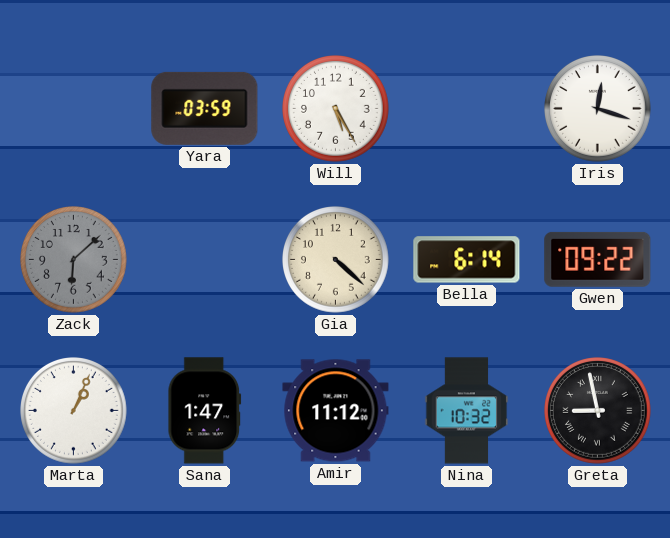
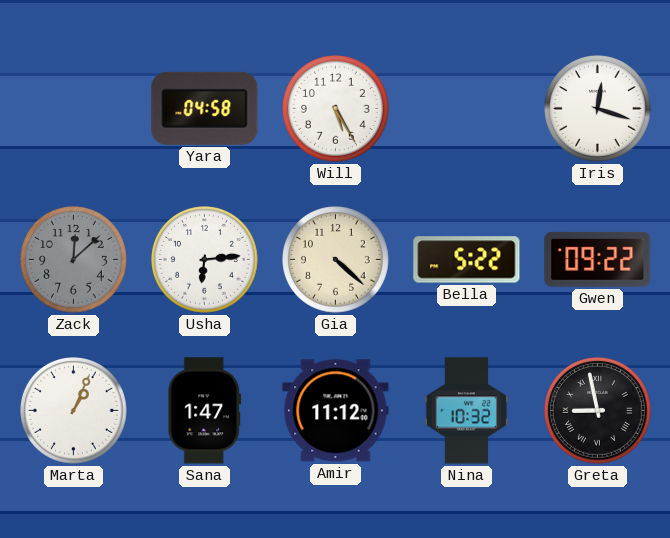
Yara: 03:59 -> 04:58 (205, 108)
Zack: 6:08 -> 12:08 (74, 260)
Usha: none -> 6:14 (205, 260)
Bella: 6:14 -> 5:22 (467, 260)
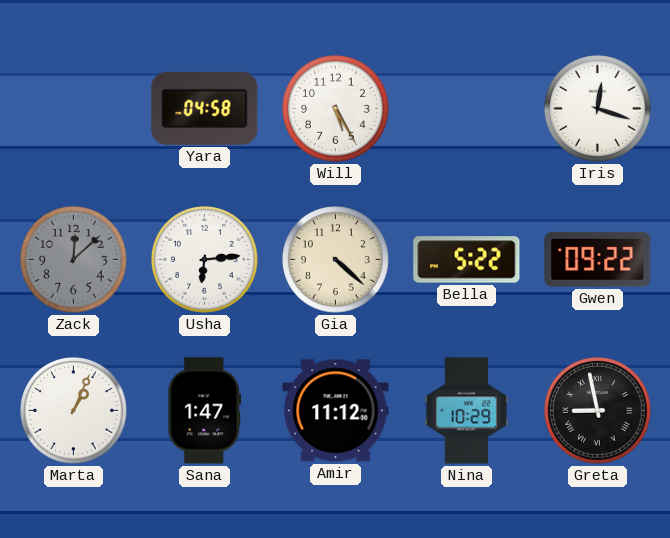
Nina: 10:32 -> 10:29 (467, 411)
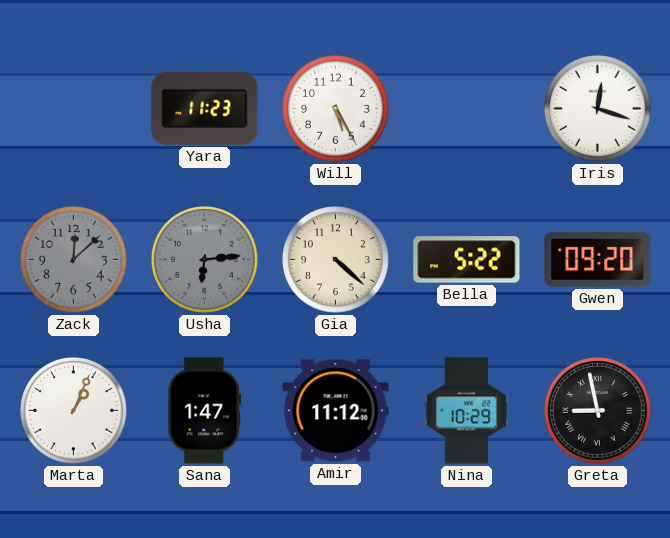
Yara: 04:58 -> 11:23 (205, 108)
Usha dial: white -> grey (205, 260)
Gwen: 09:22 -> 09:20 (598, 259)
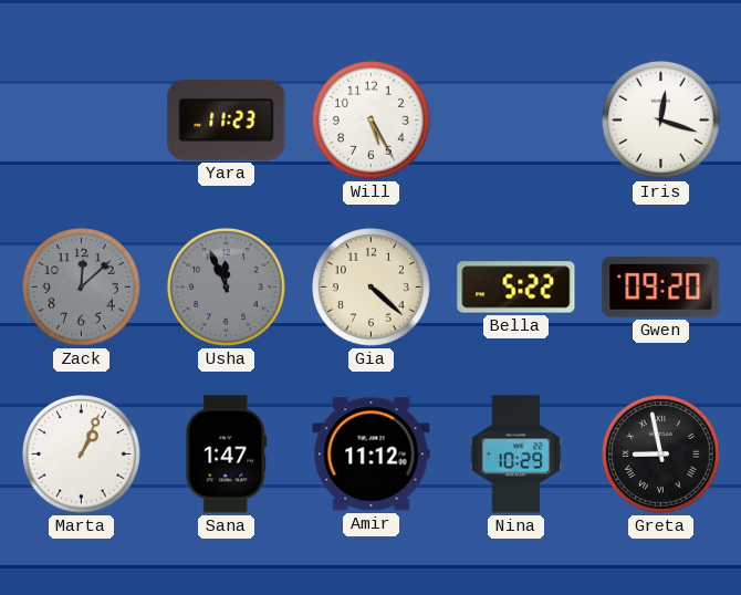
Usha: 6:14 -> 11:56 (227, 288)
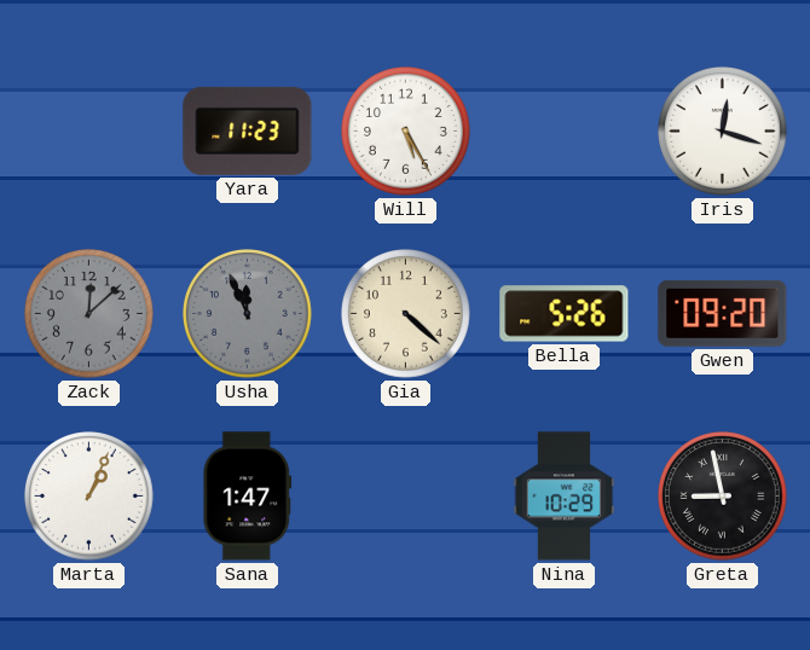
Bella: 5:22 -> 5:26 (565, 314)
Amir: 11:12 -> none (372, 455)
